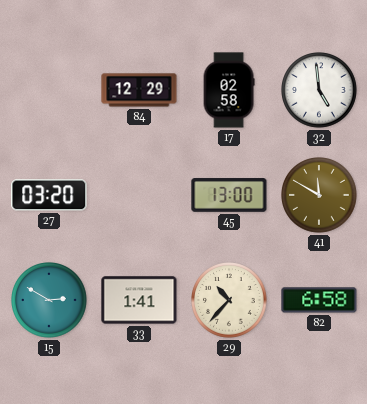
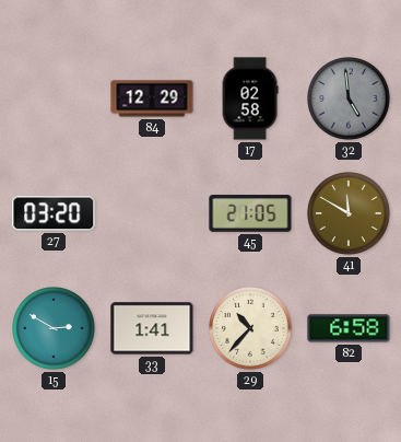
32 dial: white -> grey (349, 98)
45: 13:00 -> 21:05 (250, 213)
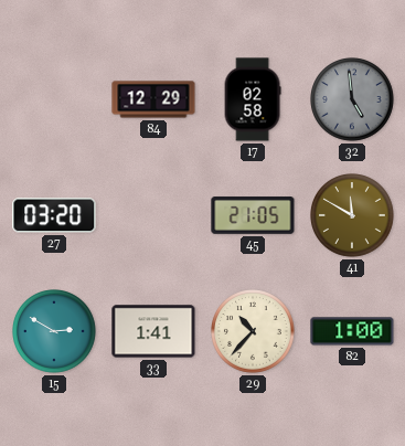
82: 6:58 -> 1:00 (352, 331)
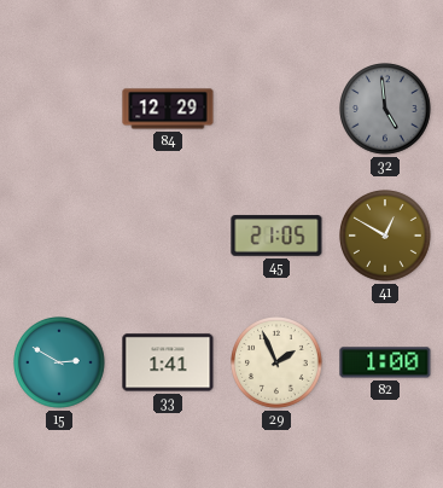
17: 02:58 -> none (253, 99)
27: 03:20 -> none (54, 215)
41: 11:50 -> 12:50 (385, 236)
29: 10:37 -> 1:56 (276, 362)
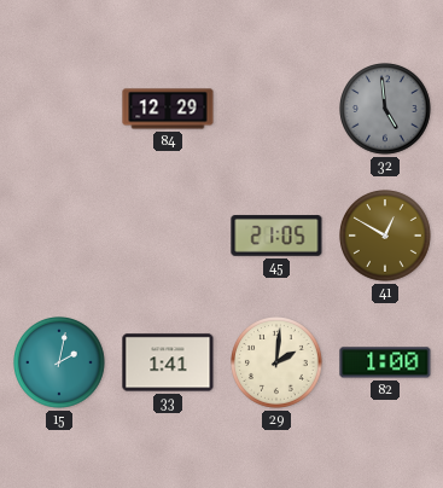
15: 2:50 -> 2:02 (59, 362)
29: 1:56 -> 2:01 (276, 362)
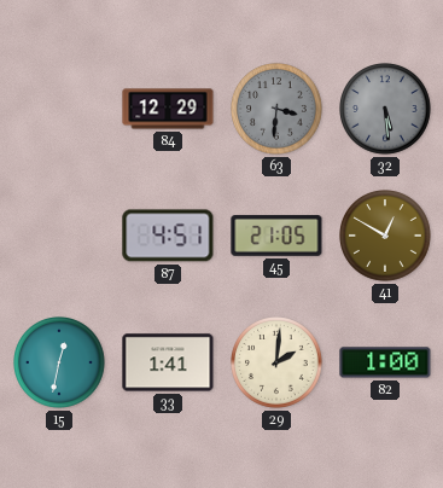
63: none -> 3:31 (276, 109)
32: 4:59 -> 5:29 (385, 109)
87: none -> 4:51 (168, 236)
15: 2:02 -> 12:32 (59, 362)
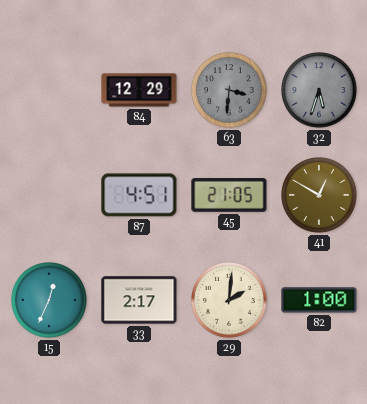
32: 5:29 -> 5:33 (319, 90)
15: 12:32 -> 12:34 (49, 300)
33: 1:41 -> 2:17 (139, 300)
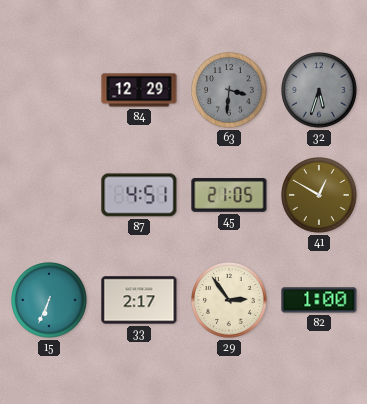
15: 12:34 -> 6:34 (49, 300)
29: 2:01 -> 2:54 (229, 300)
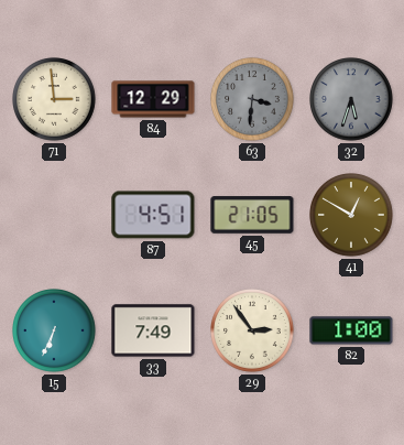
71: none -> 2:59 (54, 99)
33: 2:17 -> 7:49 (153, 330)
